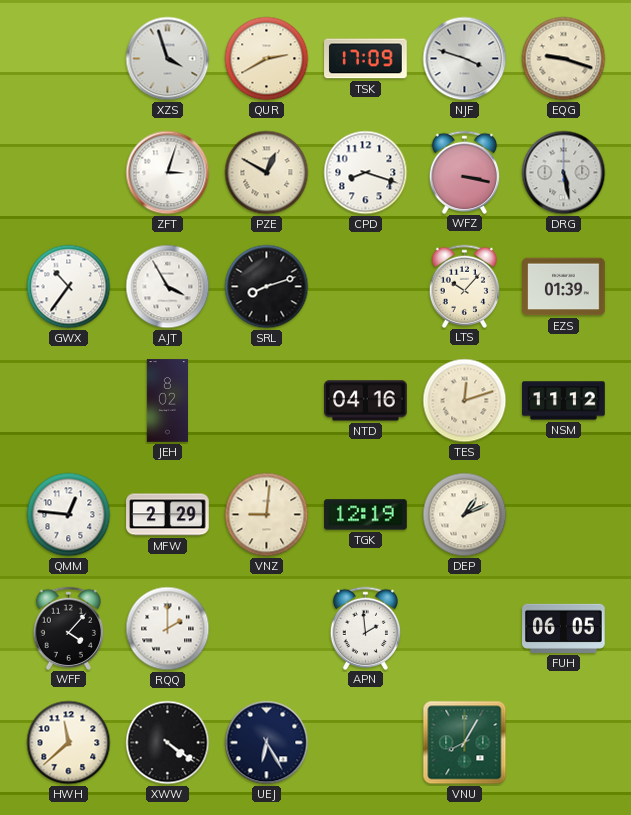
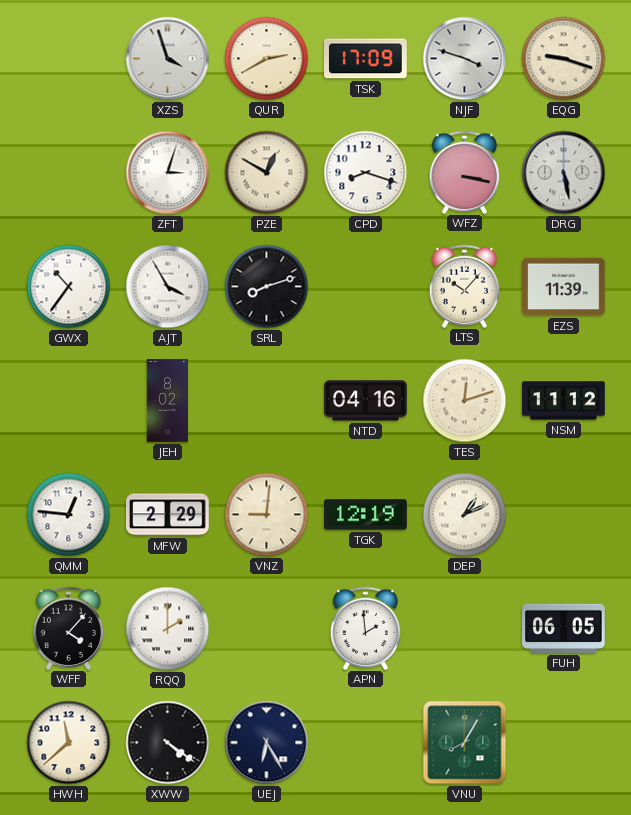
EZS: 01:39 -> 11:39 (564, 287)
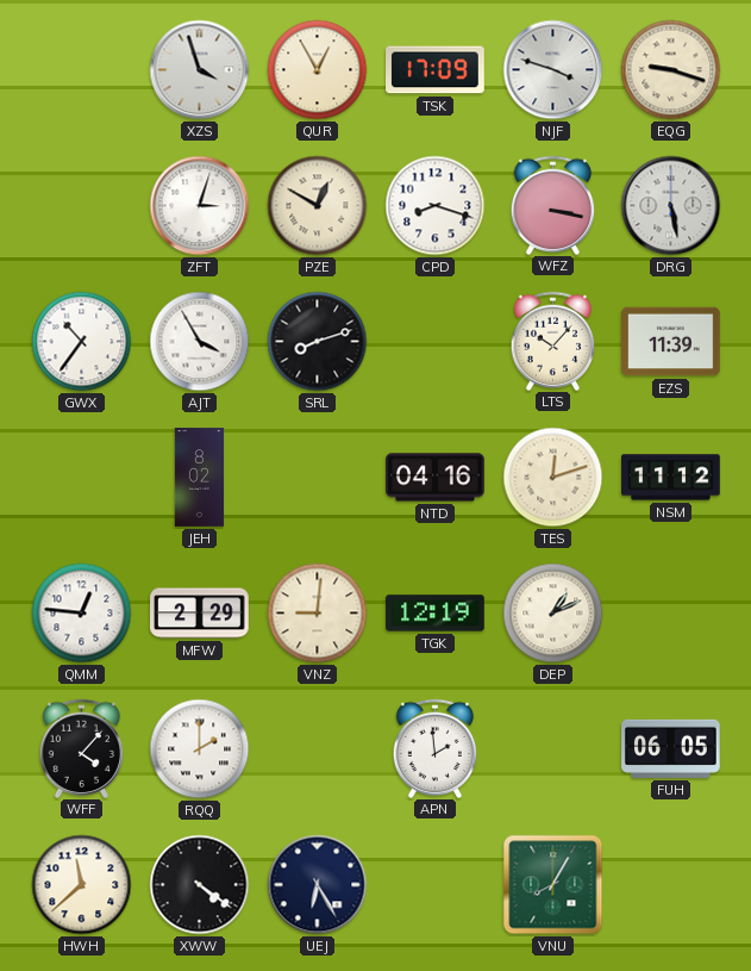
QUR: 2:40 -> 12:55 (318, 70)
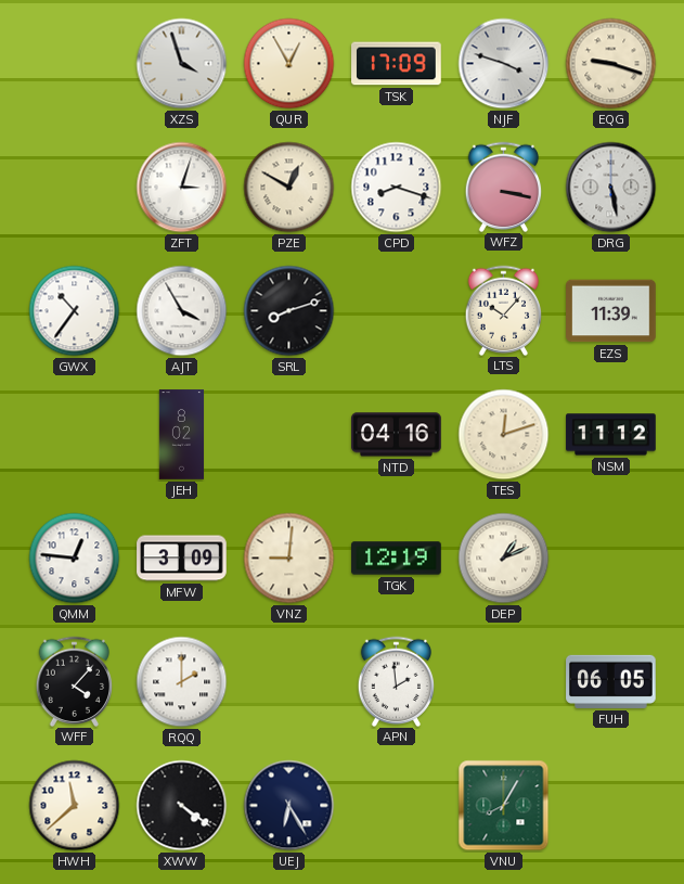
MFW: 2:29 -> 3:09 (182, 559)
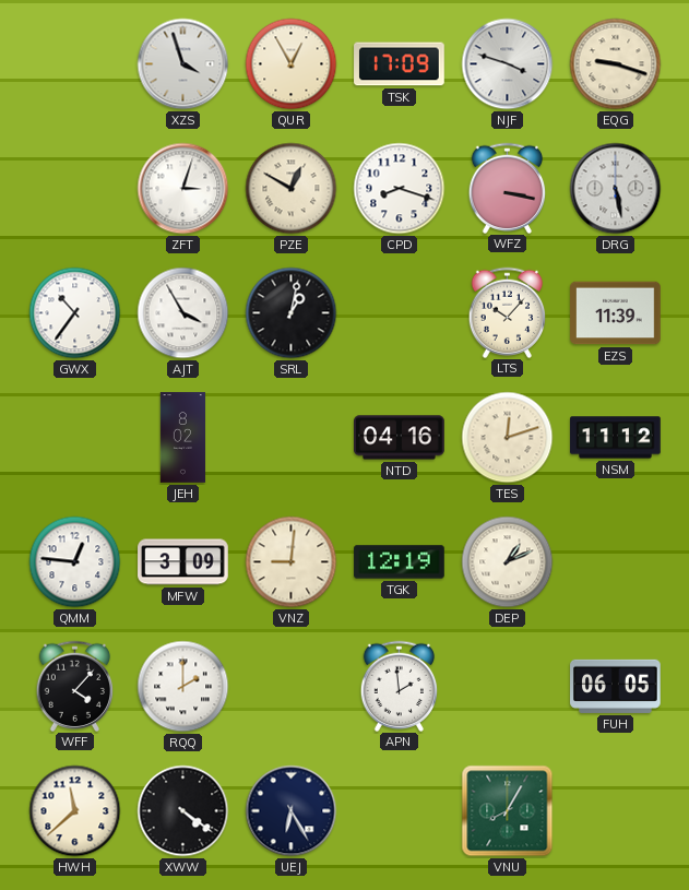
SRL: 8:12 -> 1:02 (292, 313)
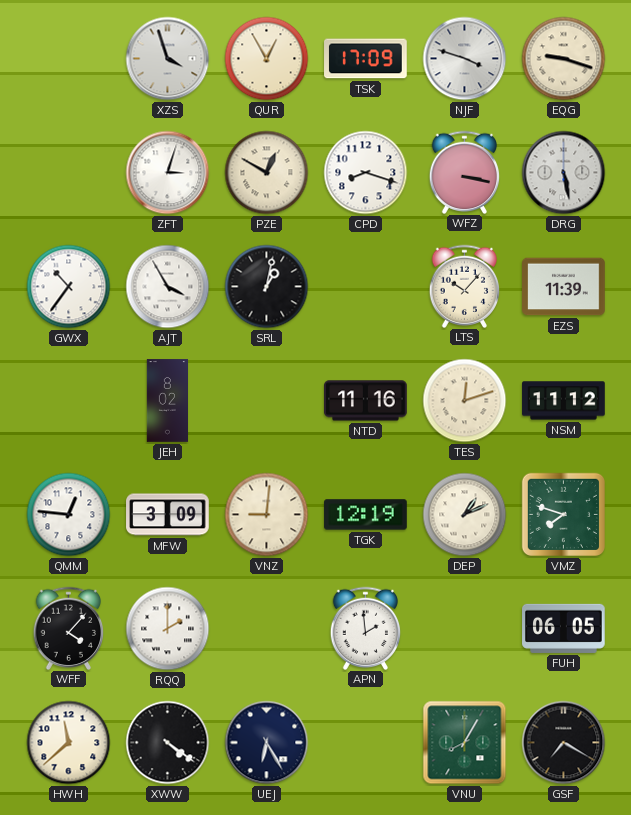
NTD: 04:16 -> 11:16 (366, 401)
VMZ: none -> 7:48 (563, 514)
GSF: none -> 7:20 (564, 743)
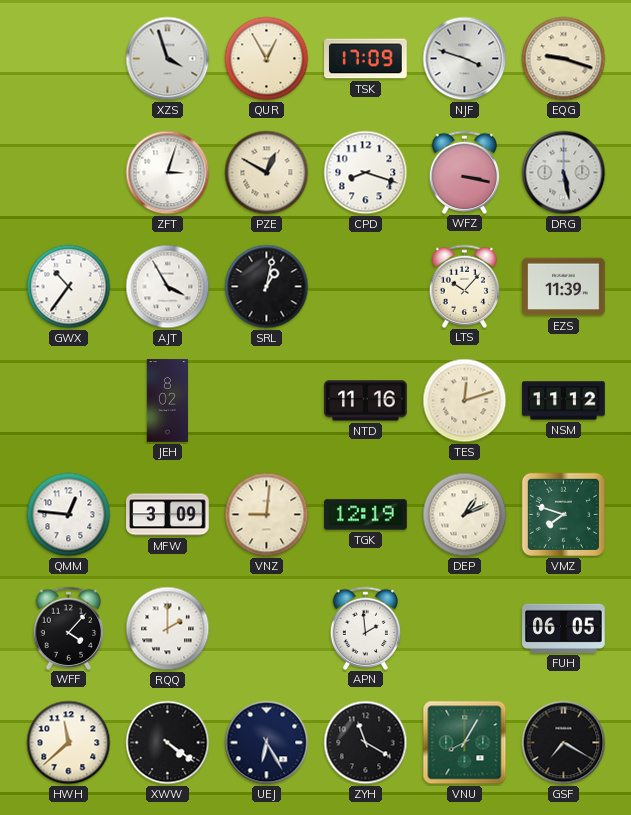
ZYH: none -> 11:20 (366, 743)
